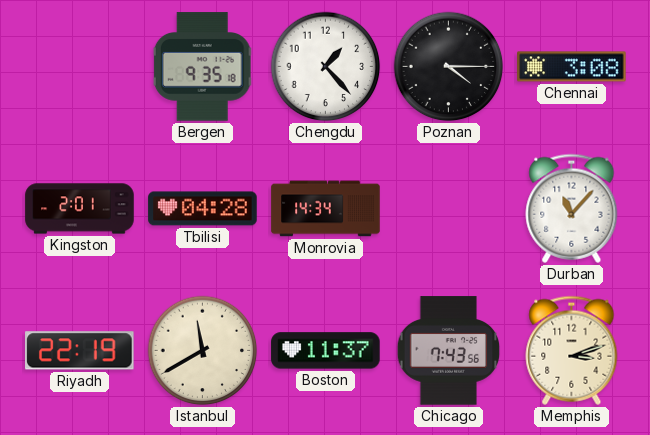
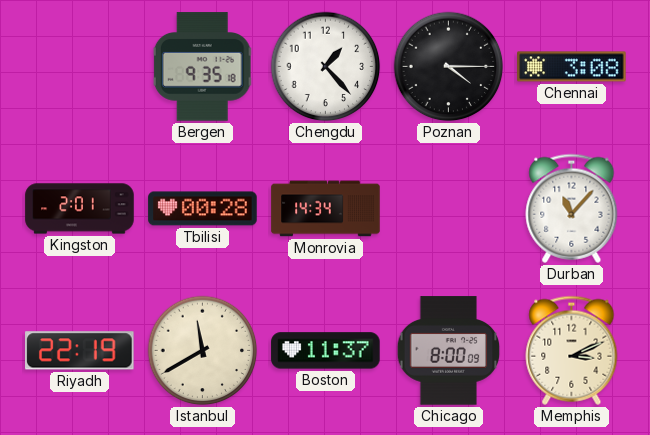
Tbilisi: 04:28 -> 00:28 (203, 209)
Chicago: 7:43 -> 8:00 (449, 351)
Memphis: 3:12 -> 3:11 (572, 350)
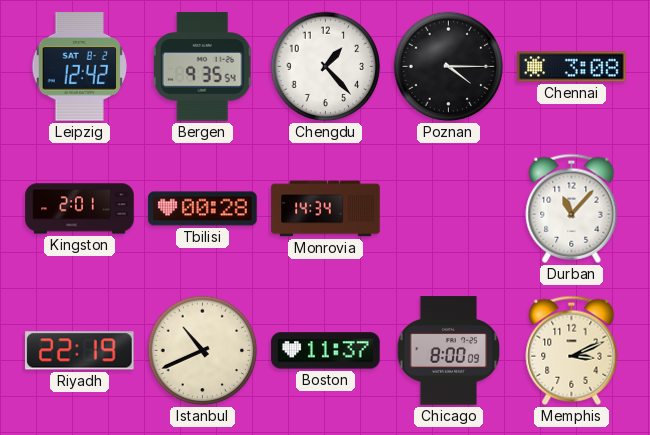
Leipzig: none -> 12:42 (79, 67)
Bergen: 9:35:18 -> 9:35:54 (203, 67)
Istanbul: 11:40 -> 10:41 (203, 351)
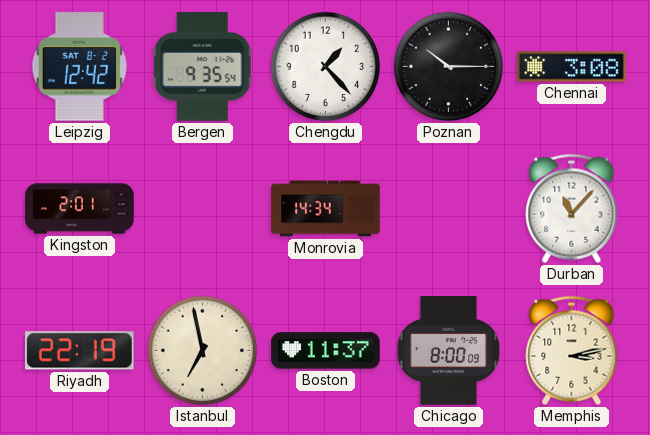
Poznan: 4:15 -> 10:15 (449, 67)
Tbilisi: 00:28 -> none (203, 209)
Istanbul: 10:41 -> 6:58 (203, 351)
Memphis: 3:11 -> 3:13 (572, 350)
